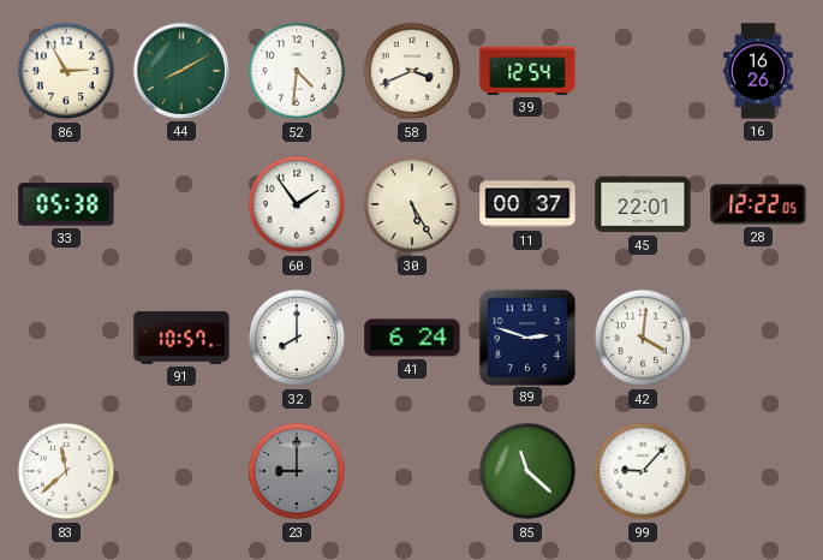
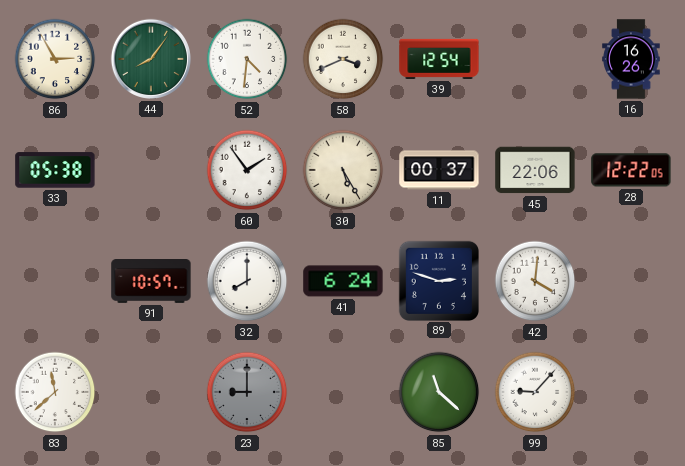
44: 8:10 -> 8:06 (151, 59)
45: 22:01 -> 22:06 (535, 170)
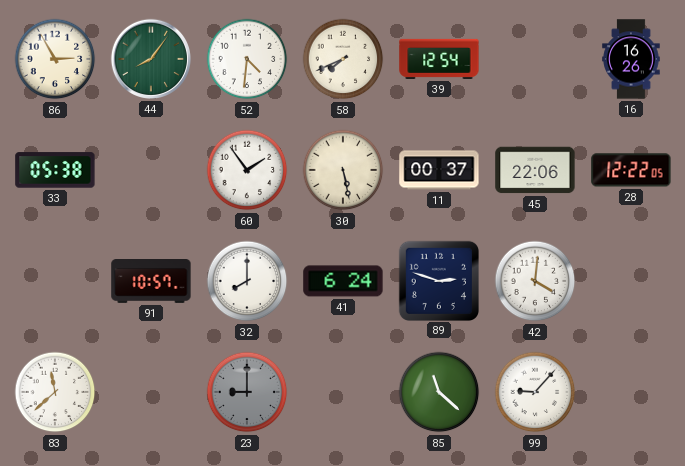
58: 3:41 -> 7:41 (343, 59)
30: 5:25 -> 5:28 (343, 170)
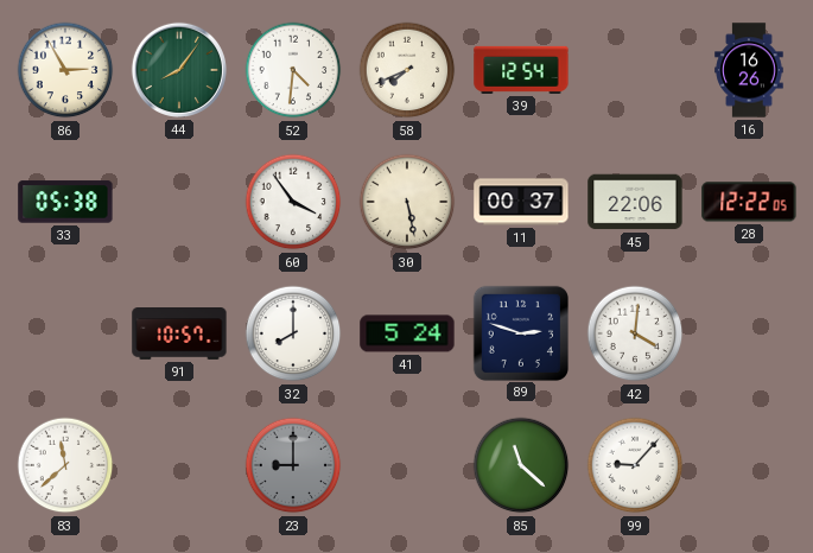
60: 1:54 -> 3:54 (293, 202)
41: 6:24 -> 5:24 (407, 333)
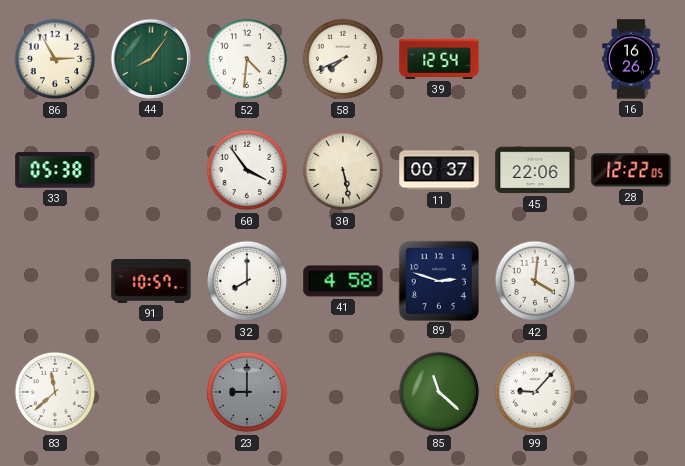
41: 5:24 -> 4:58 (343, 281)
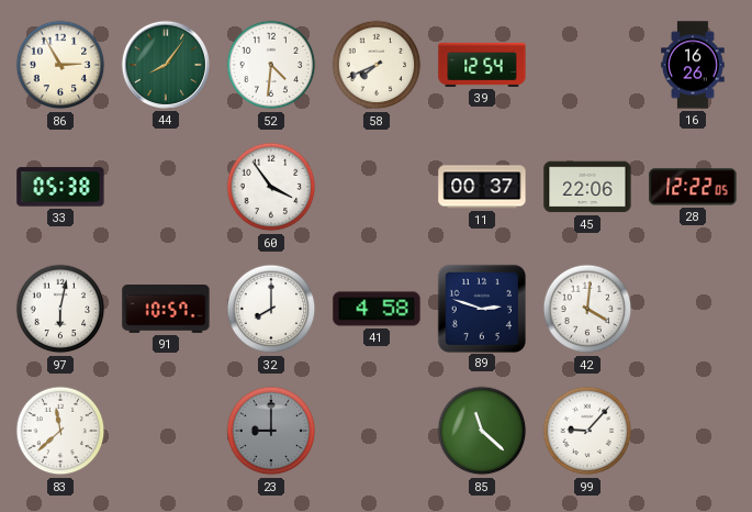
30: 5:28 -> none (343, 170)
97: none -> 6:02 (60, 309)
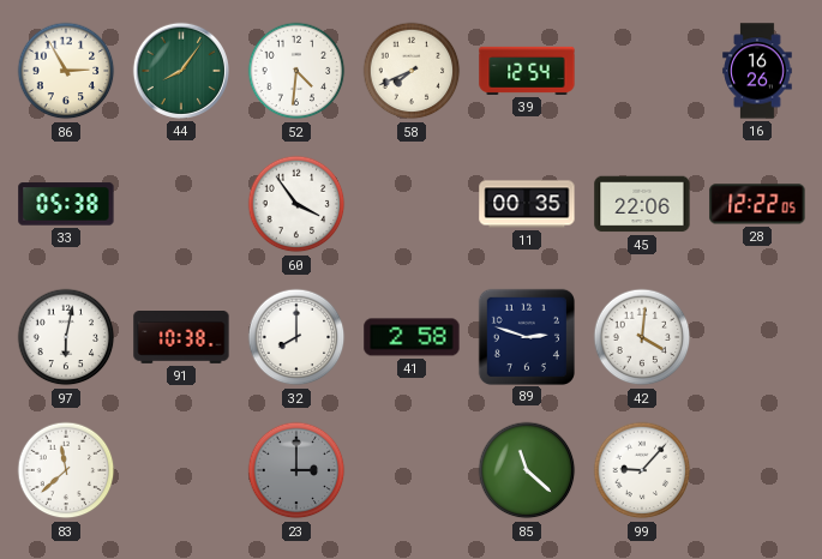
11: 00:37 -> 00:35 (527, 204)
91: 10:57 -> 10:38 (181, 338)
41: 4:58 -> 2:58 (412, 337)
23: 9:00 -> 3:00 (296, 470)
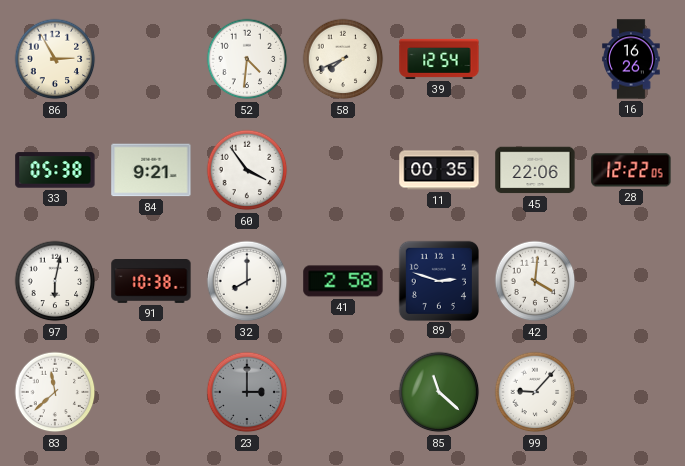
44: 8:06 -> none (181, 71)
84: none -> 9:21 (151, 170)
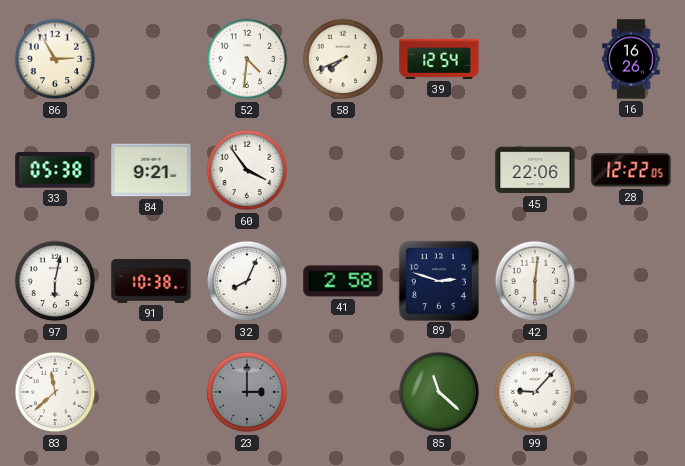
11: 00:35 -> none (439, 170)
32: 8:00 -> 8:04 (247, 281)
42: 4:01 -> 6:01 (535, 281)
